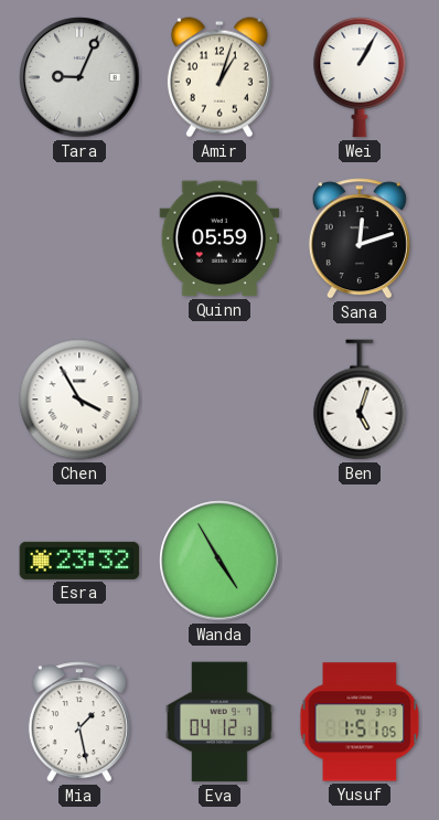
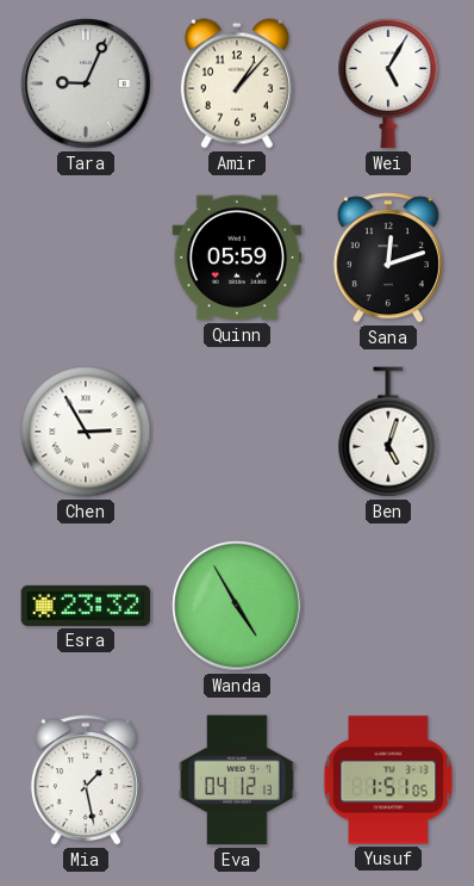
Amir: 1:03 -> 1:07 (237, 83)
Wei: 1:05 -> 5:05 (388, 83)
Chen: 3:55 -> 2:55 (86, 432)
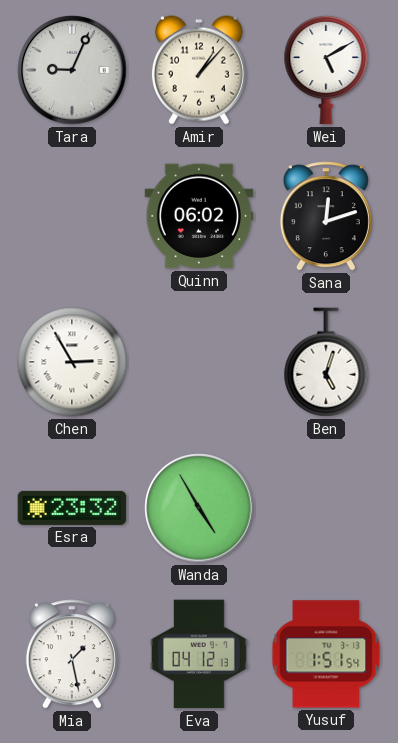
Wei: 5:05 -> 5:10 (326, 70)
Quinn: 05:59 -> 06:02 (199, 216)
Yusuf: 1:51:05 -> 1:51:54 (326, 654)
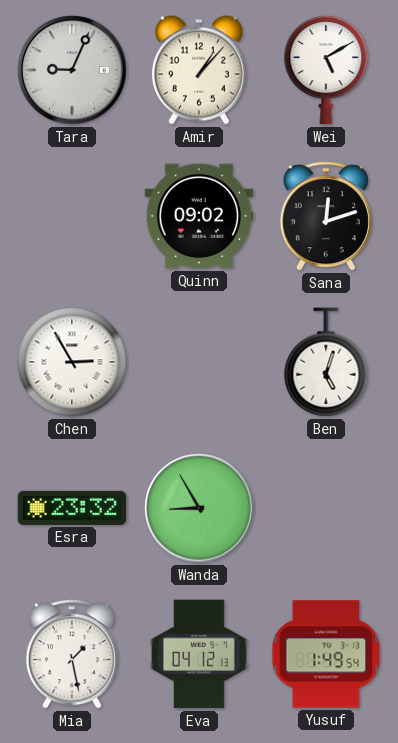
Quinn: 06:02 -> 09:02 (199, 216)
Wanda: 4:55 -> 8:55 (199, 508)
Yusuf: 1:51 -> 1:49 (326, 654)
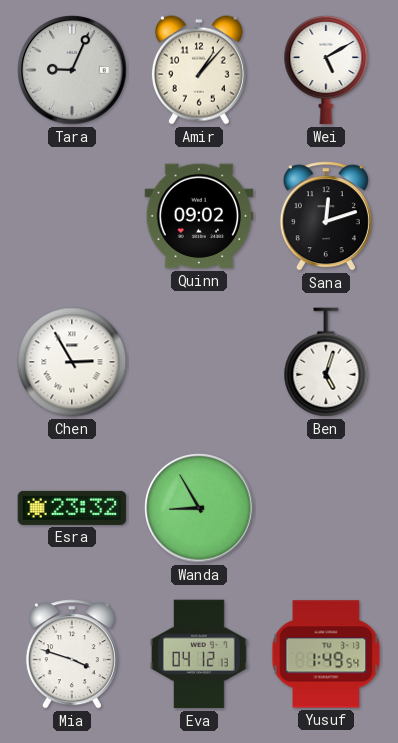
Mia: 1:28 -> 3:48 (72, 654)
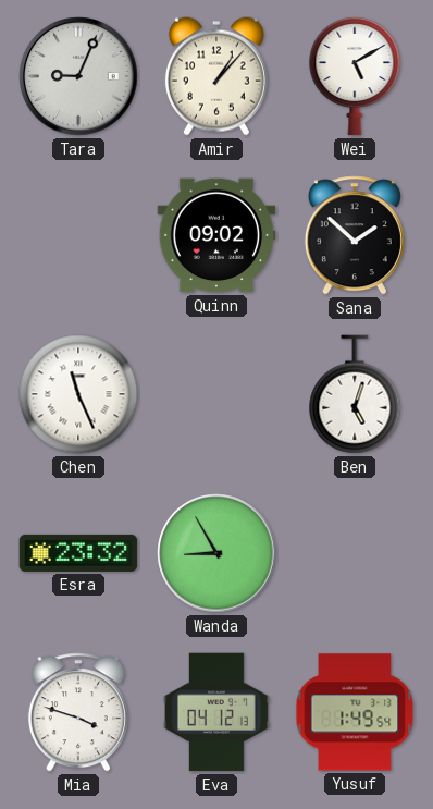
Sana: 12:12 -> 1:52 (355, 235)
Chen: 2:55 -> 11:26 (78, 394)
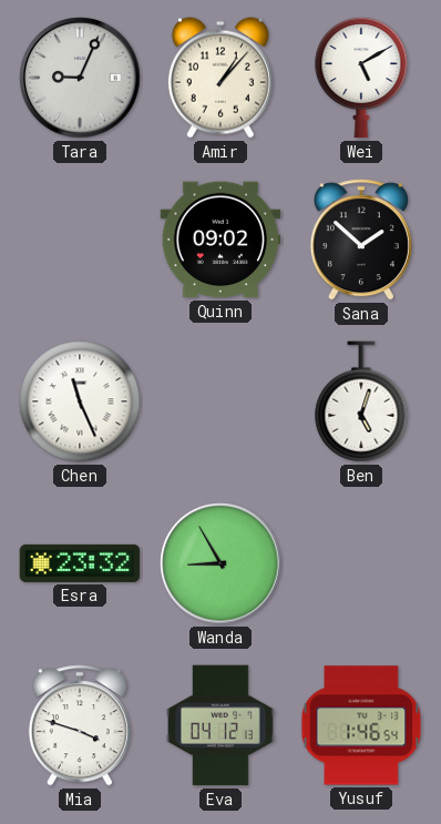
Yusuf: 1:49 -> 1:46 (361, 725)
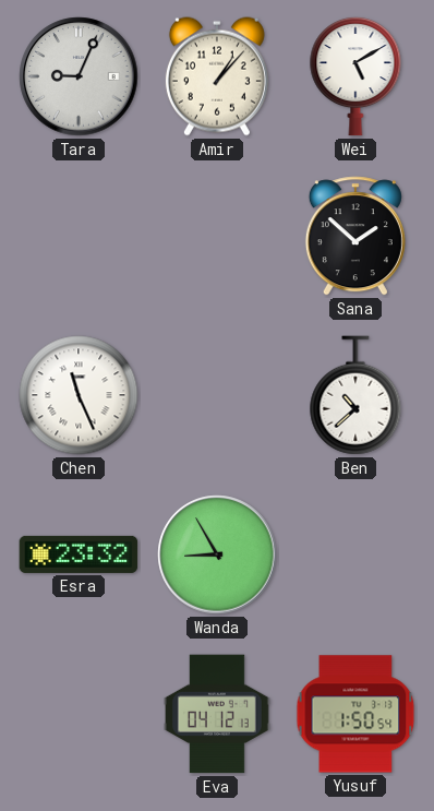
Quinn: 09:02 -> none (221, 240)
Ben: 5:03 -> 10:38 (355, 395)
Mia: 3:48 -> none (80, 725)
Yusuf: 1:46 -> 1:50 (355, 714)
